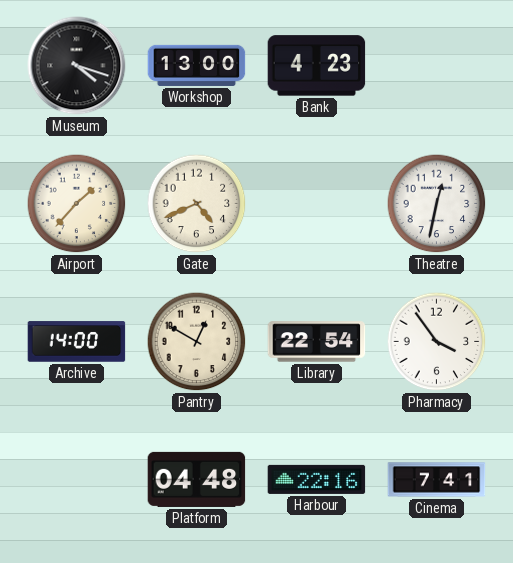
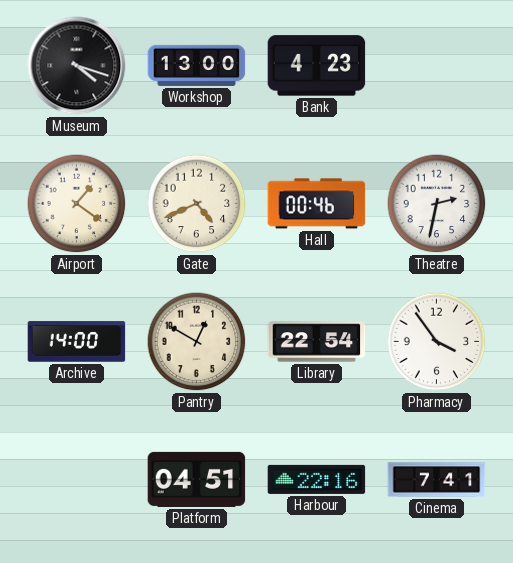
Airport: 1:37 -> 1:21 (77, 204)
Hall: none -> 00:46 (317, 204)
Theatre: 12:32 -> 2:32 (437, 204)
Platform: 04:48 -> 04:51 (197, 479)
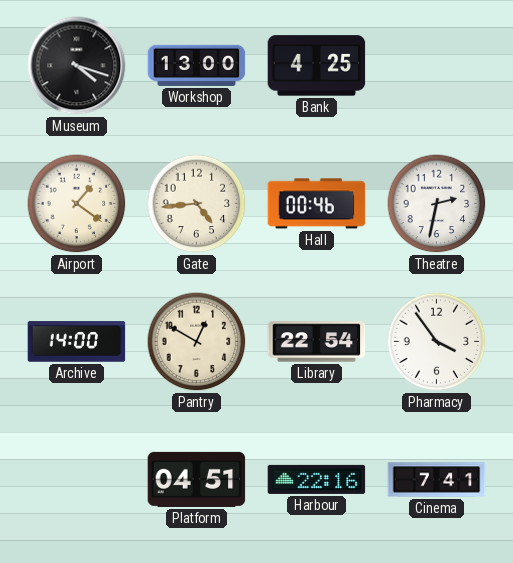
Bank: 4:23 -> 4:25 (317, 66)
Gate: 4:41 -> 4:44 (197, 204)
